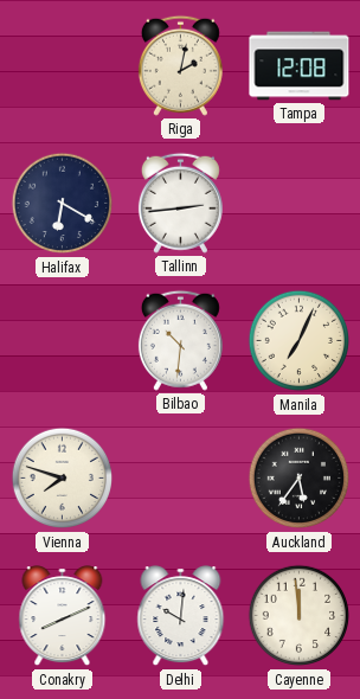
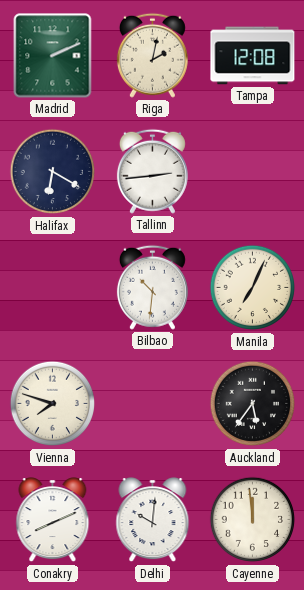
Madrid: none -> 2:11 (53, 56)
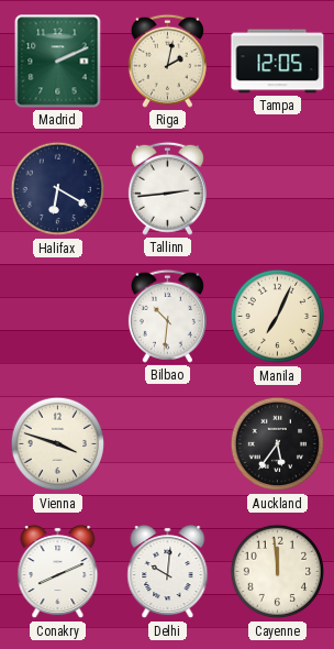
Tampa: 12:08 -> 12:05 (278, 62)
Vienna: 7:48 -> 3:48 (58, 444)
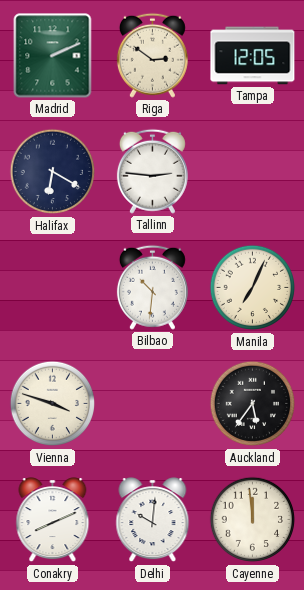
Riga: 2:02 -> 2:51 (152, 55)
Tallinn: 2:44 -> 2:46 (152, 171)
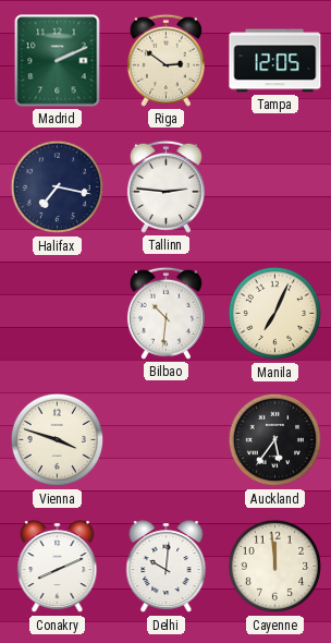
Halifax: 6:20 -> 7:17 (58, 187)
